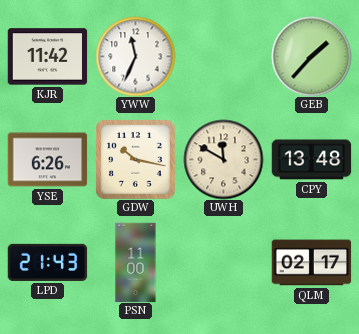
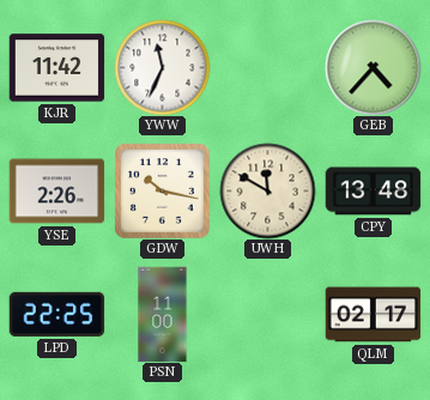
GEB: 1:37 -> 4:37 (373, 67)
YSE: 6:26 -> 2:26 (56, 192)
LPD: 21:43 -> 22:25 (56, 314)
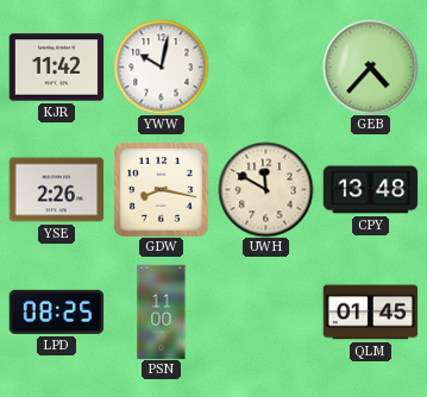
YWW: 11:34 -> 10:02 (161, 67)
GDW: 10:17 -> 8:17 (161, 189)
LPD: 22:25 -> 08:25 (56, 311)
QLM: 02:17 -> 01:45 (370, 313)
